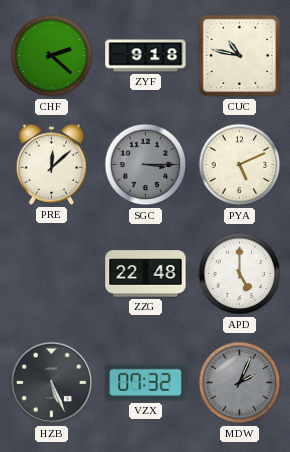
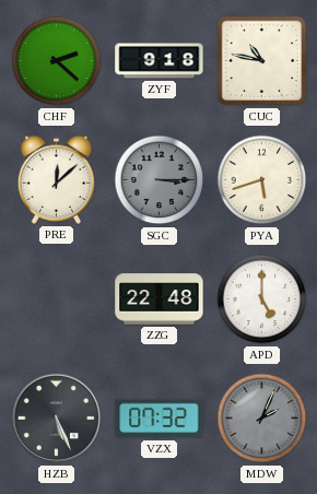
PYA: 5:11 -> 5:42 (262, 180)
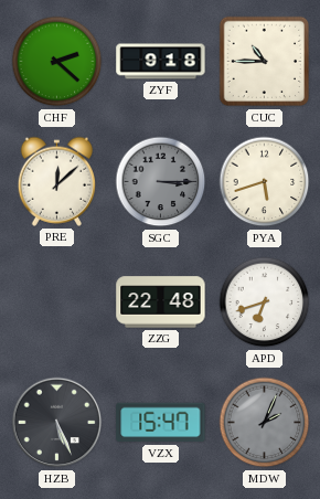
CUC: 10:47 -> 10:45 (265, 62)
APD: 5:00 -> 6:42 (265, 302)
VZX: 07:32 -> 15:47 (161, 423)
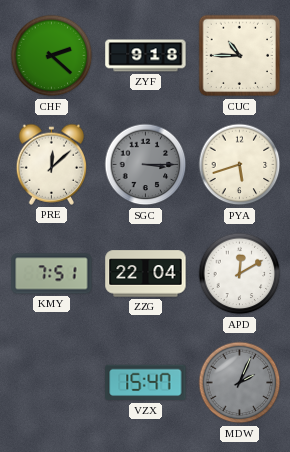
KMY: none -> 7:51 (52, 274)
ZZG: 22:48 -> 22:04 (146, 274)
APD: 6:42 -> 12:10 (240, 274)
HZB: 5:26 -> none (57, 423)
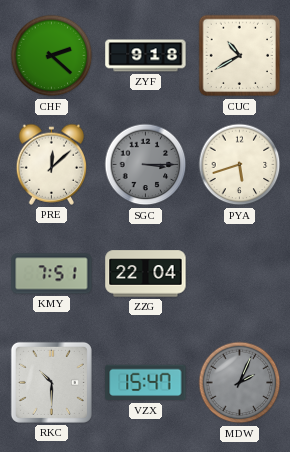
CUC: 10:45 -> 10:40 (240, 56)
APD: 12:10 -> none (240, 274)
RKC: none -> 10:30 (51, 382)
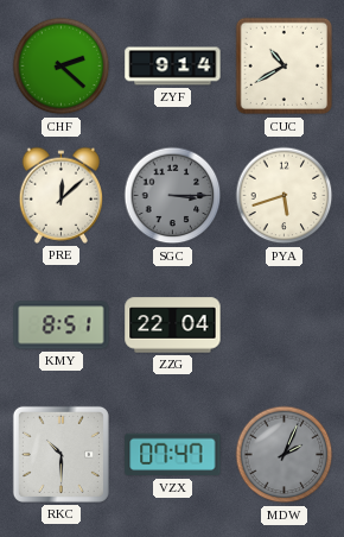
ZYF: 9:18 -> 9:14 (173, 67)
KMY: 7:51 -> 8:51 (62, 326)
VZX: 15:47 -> 07:47 (173, 455)
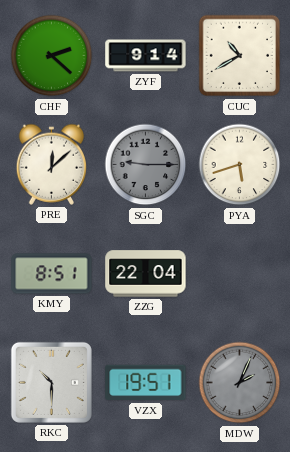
SGC: 3:15 -> 9:15 (146, 165)
VZX: 07:47 -> 19:51 (146, 383)
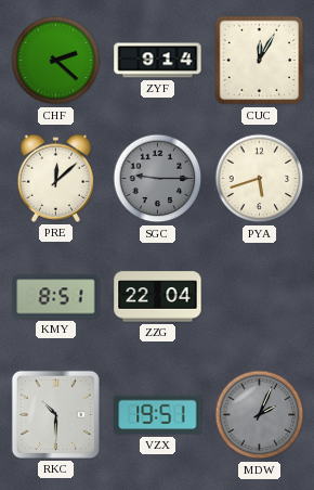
CUC: 10:40 -> 12:05 (260, 61)
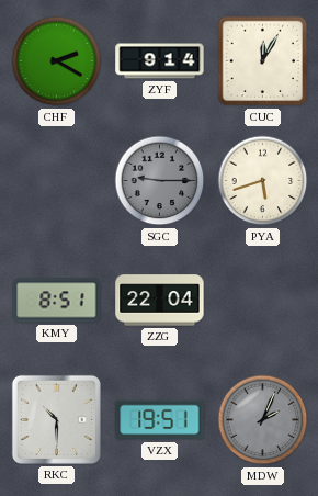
CHF: 2:22 -> 2:20 (57, 61)
PRE: 12:08 -> none (56, 178)
